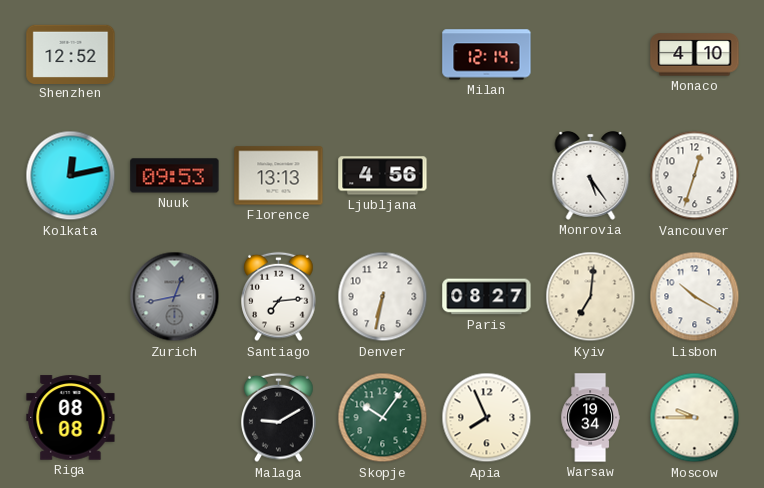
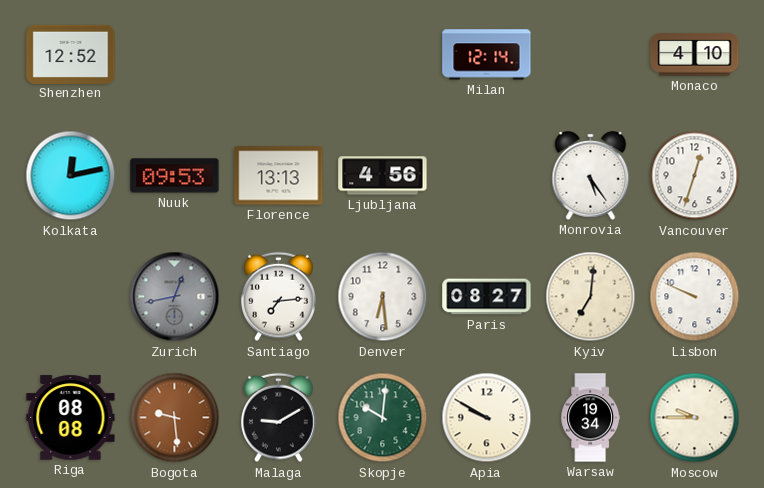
Denver: 6:32 -> 6:29 (383, 297)
Lisbon: 10:20 -> 9:49 (695, 297)
Bogota: none -> 9:29 (175, 418)
Skopje: 10:06 -> 10:01 (383, 418)
Apia: 7:56 -> 9:50 (487, 418)
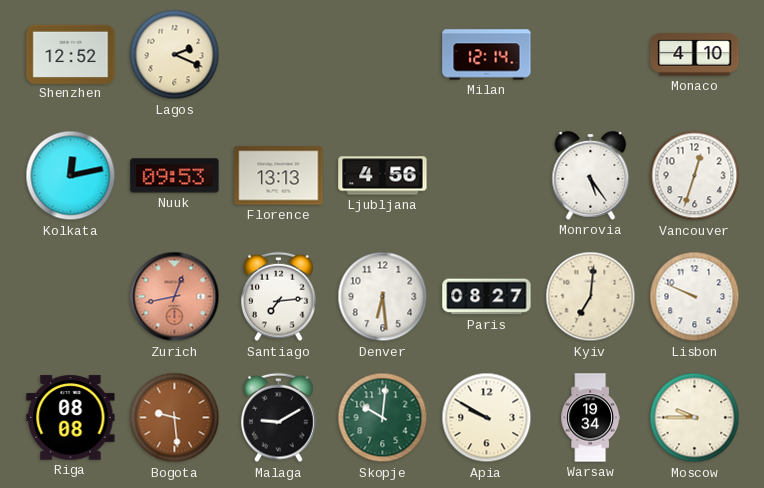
Lagos: none -> 2:19 (175, 55)
Zurich dial: grey -> salmon (175, 297)
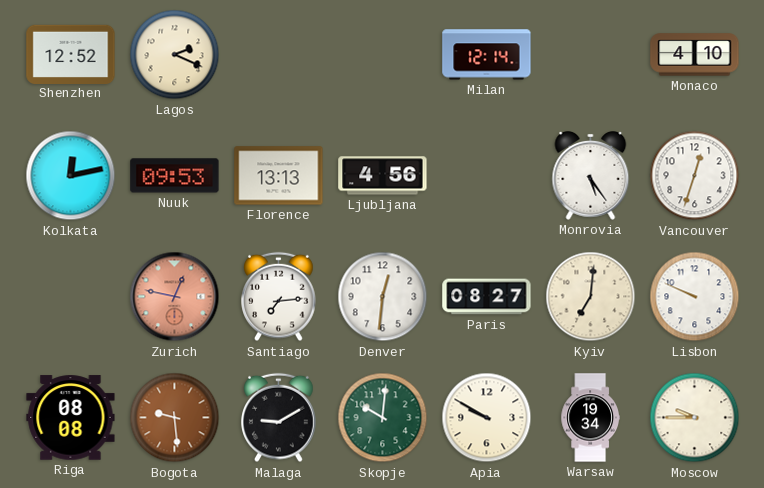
Zurich: 12:43 -> 12:47 (175, 297)
Denver: 6:29 -> 12:31 (383, 297)
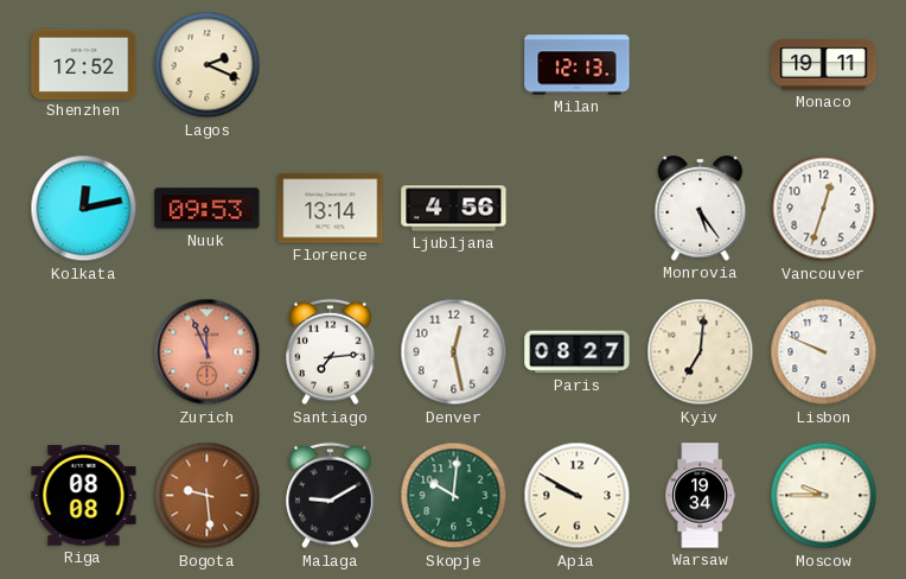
Milan: 12:14 -> 12:13 (578, 65)
Monaco: 4:10 -> 19:11 (824, 65)
Florence: 13:13 -> 13:14 (331, 209)
Zurich: 12:47 -> 11:56 (208, 352)
Denver: 12:31 -> 12:28 (454, 352)
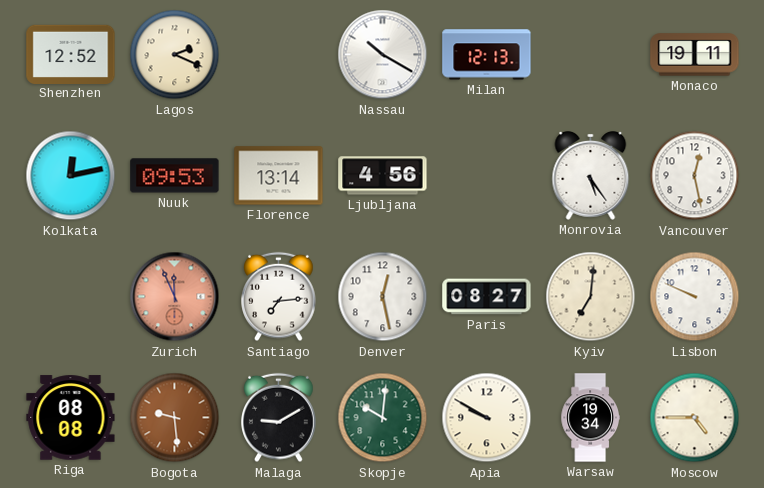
Nassau: none -> 10:20 (383, 55)
Vancouver: 12:33 -> 12:28 (695, 176)
Moscow: 9:45 -> 4:45 (695, 418)
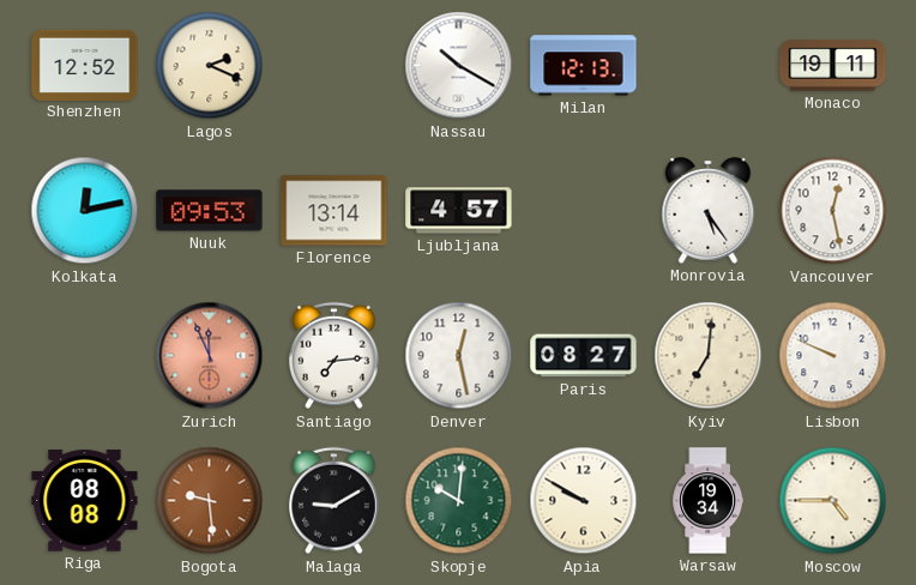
Ljubljana: 4:56 -> 4:57 (459, 211)
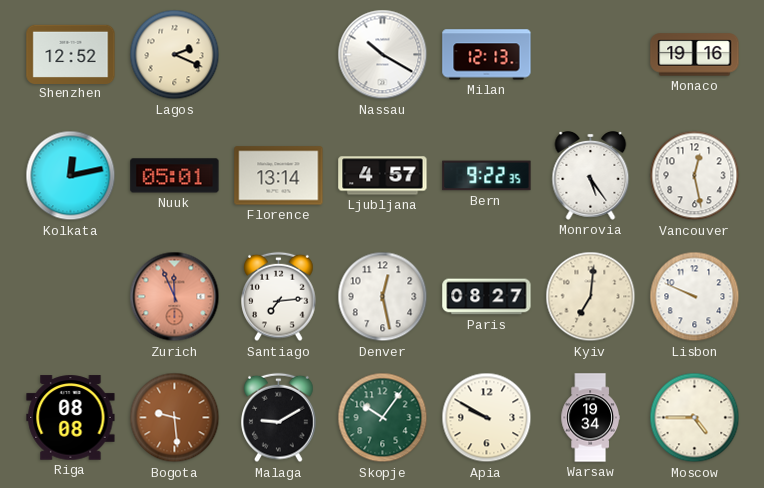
Monaco: 19:11 -> 19:16 (695, 55)
Nuuk: 09:53 -> 05:01 (175, 176)
Bern: none -> 9:22 (487, 176)
Skopje: 10:01 -> 10:06 (383, 418)
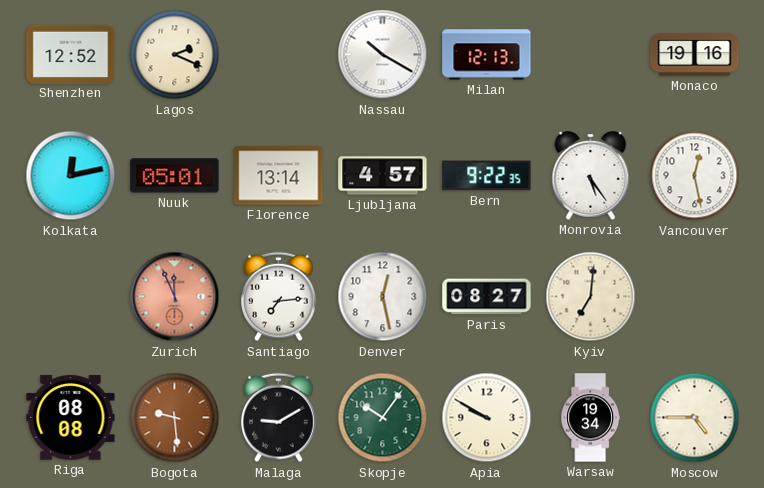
Lisbon: 9:49 -> none (695, 297)
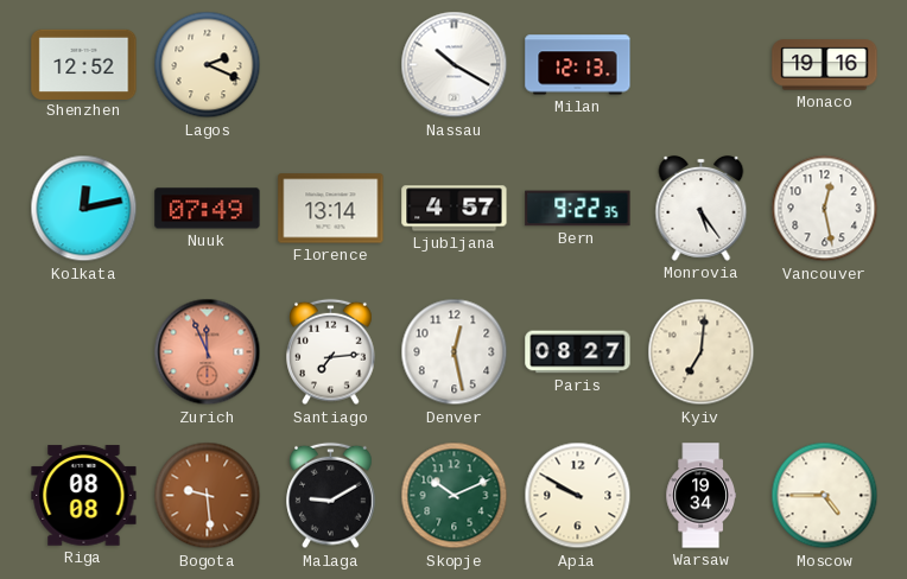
Nuuk: 05:01 -> 07:49 (208, 209)
Skopje: 10:06 -> 10:11 (455, 496)
